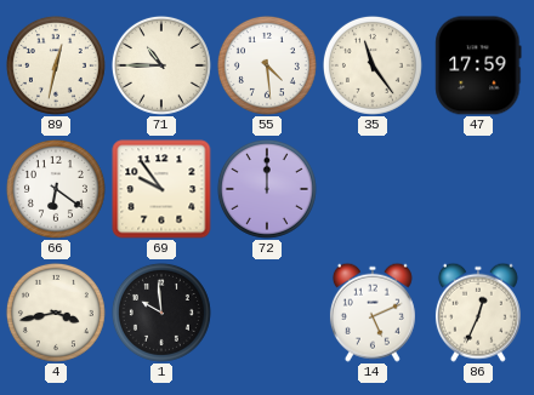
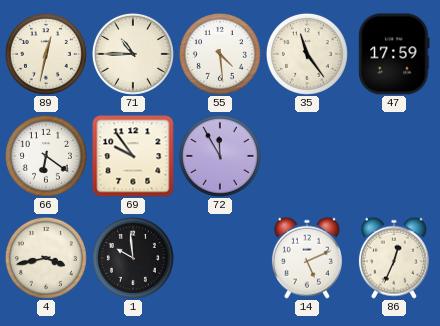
72: 12:00 -> 11:55 (220, 156)
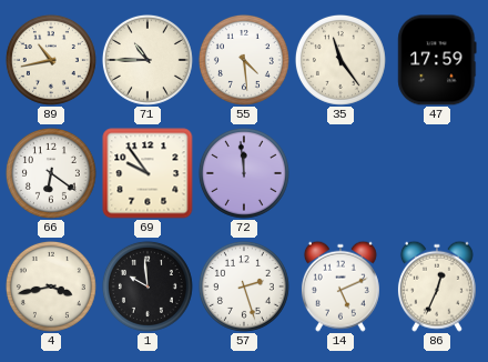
89: 12:32 -> 10:43 (51, 60)
72: 11:55 -> 11:59 (244, 173)
57: none -> 2:27 (244, 286)
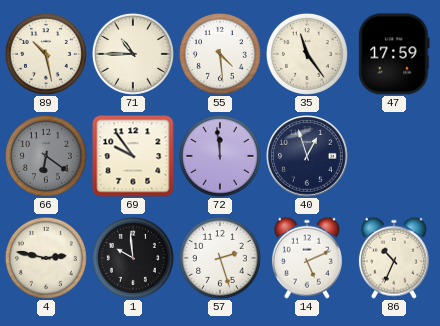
89: 10:43 -> 10:28 (46, 54)
66 dial: white -> grey (46, 156)
40: none -> 12:57 (307, 156)
4: 3:43 -> 2:47 (46, 258)
86: 12:34 -> 10:34 (394, 258)
